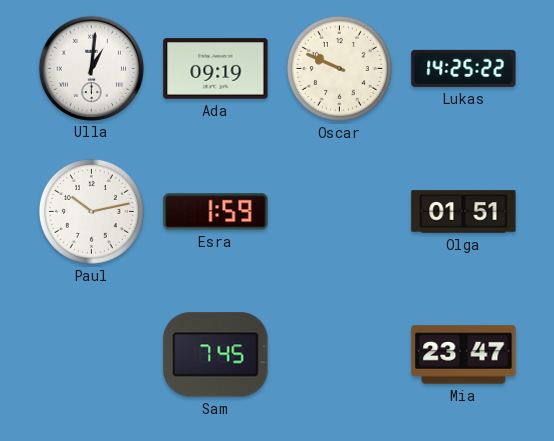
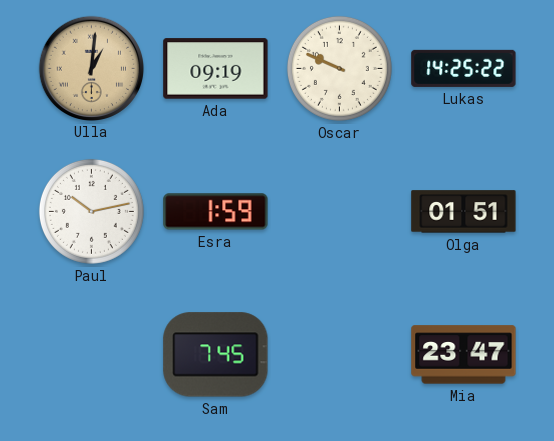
Ulla dial: white -> champagne (91, 68)
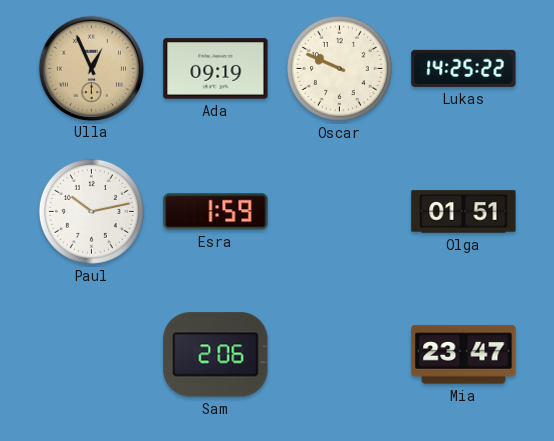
Ulla: 1:01 -> 12:56 (91, 68)
Sam: 7:45 -> 2:06 (216, 355)
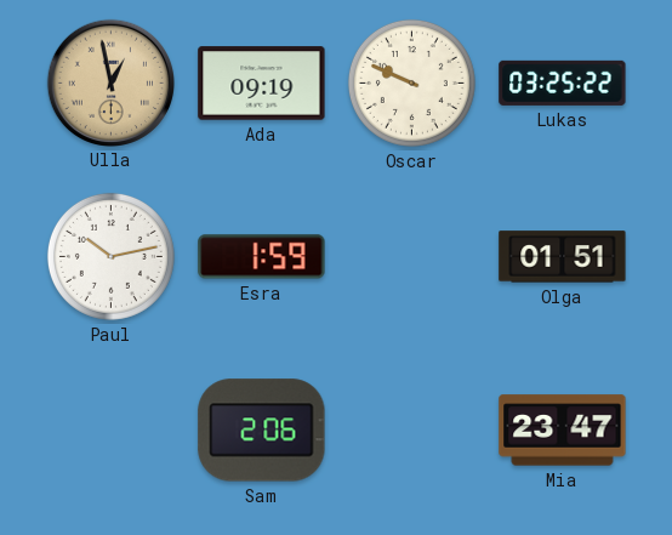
Ulla: 12:56 -> 12:58 (110, 82)
Lukas: 14:25 -> 03:25 (563, 82)
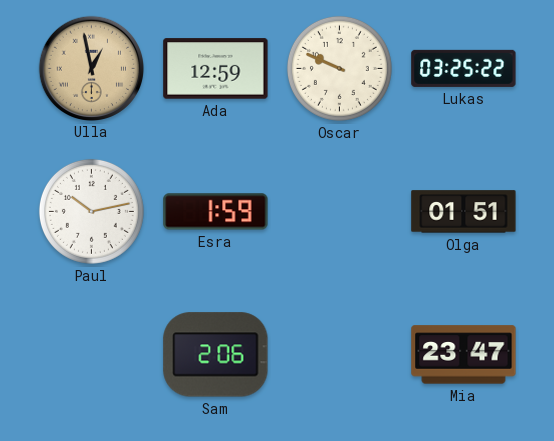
Ada: 09:19 -> 12:59 (216, 69)
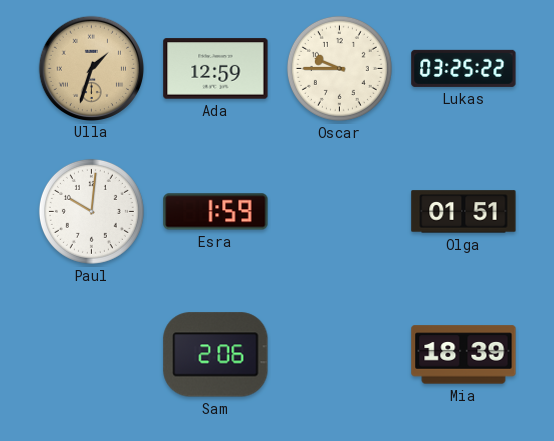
Ulla: 12:58 -> 1:33 (91, 68)
Oscar: 9:49 -> 9:45 (339, 68)
Paul: 10:13 -> 10:01 (91, 211)
Mia: 23:47 -> 18:39 (464, 355)
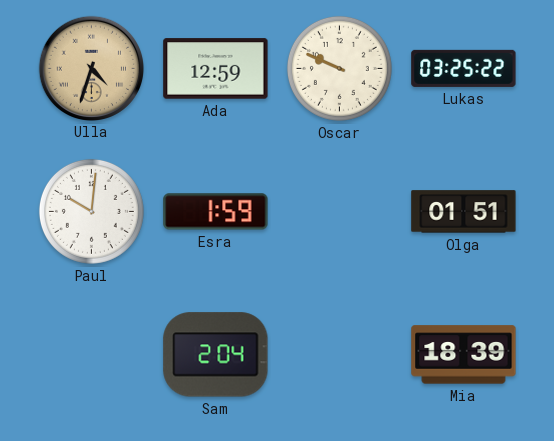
Ulla: 1:33 -> 4:33 (91, 68)
Oscar: 9:45 -> 9:49 (339, 68)
Sam: 2:06 -> 2:04 (216, 355)
